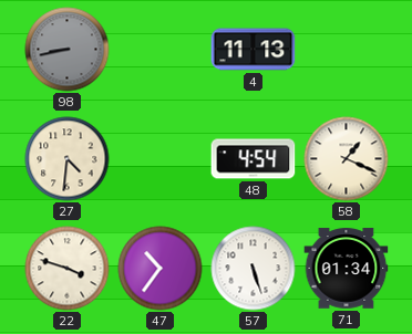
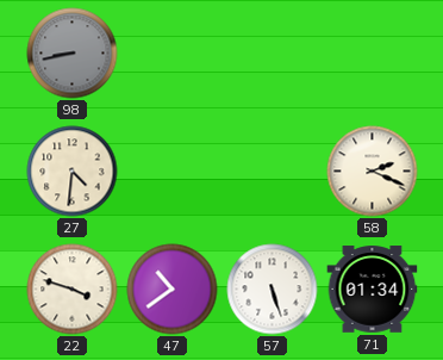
4: 11:13 -> none (254, 50)
48: 4:54 -> none (254, 159)
58: 1:19 -> 2:19 (373, 172)
47: 10:36 -> 10:39 (173, 290)
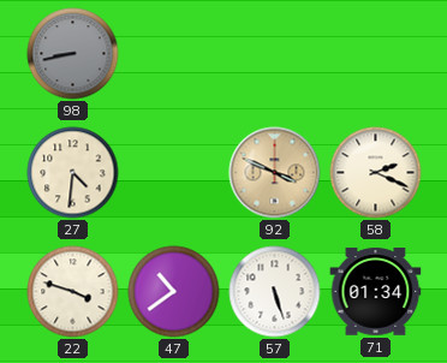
92: none -> 3:49 (275, 173)
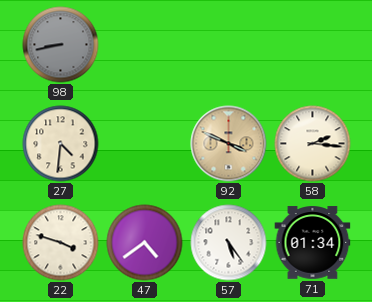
58: 2:19 -> 2:16 (313, 144)
47: 10:39 -> 4:39 (145, 243)
57: 5:27 -> 5:24 (229, 243)
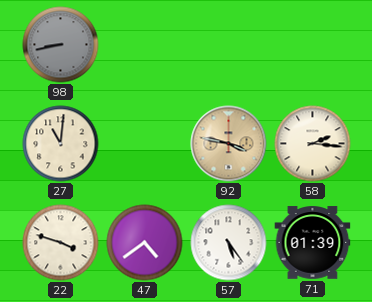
27: 4:31 -> 11:01 (61, 144)
92: 3:49 -> 3:47 (229, 144)
71: 01:34 -> 01:39 (313, 243)
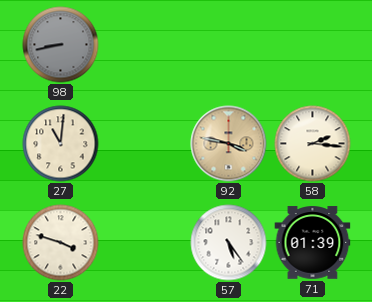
47: 4:39 -> none (145, 243)
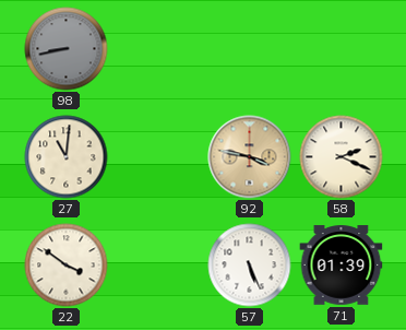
58: 2:16 -> 2:19 (342, 157)
22: 3:48 -> 3:51 (67, 266)
57: 5:24 -> 5:26 (250, 266)
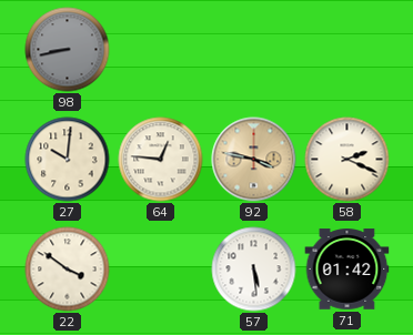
27: 11:01 -> 10:01 (68, 160)
64: none -> 12:46 (161, 160)
57: 5:26 -> 5:29 (254, 270)
71: 01:39 -> 01:42 (347, 270)
